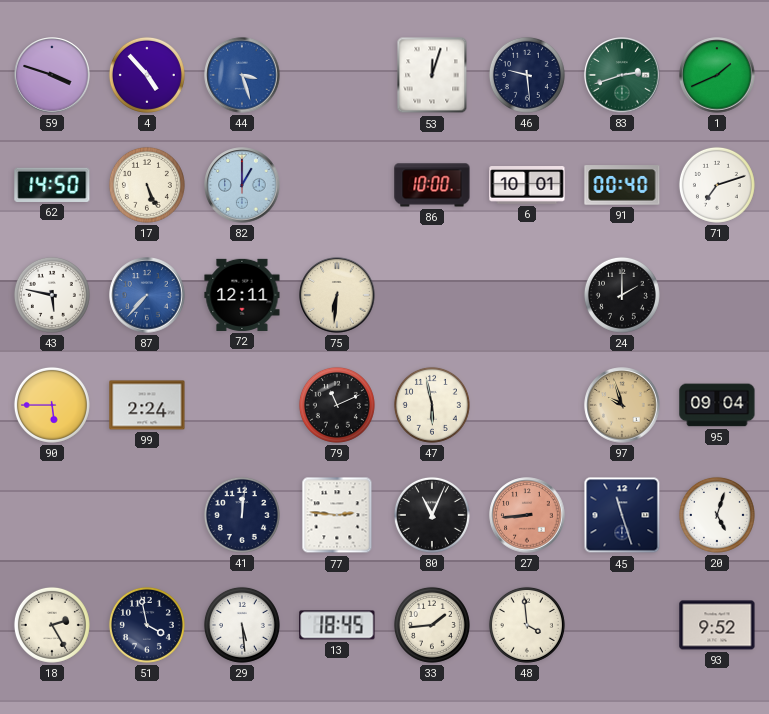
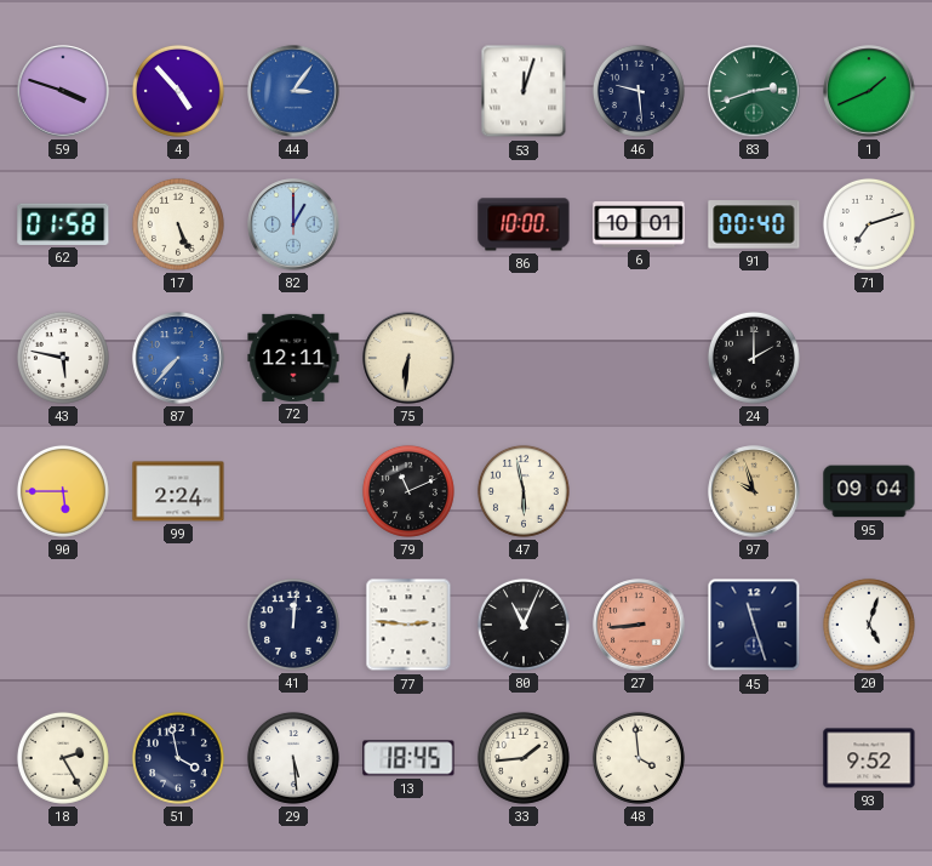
44: 3:27 -> 3:06 (293, 91)
62: 14:50 -> 01:58 (63, 224)
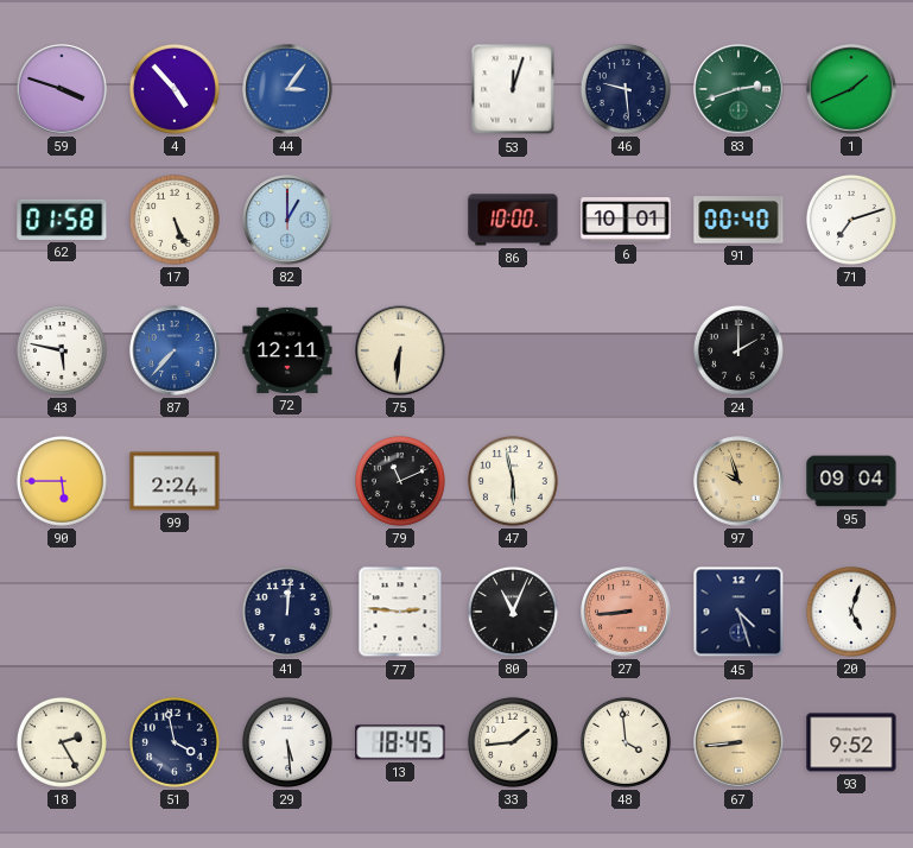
45: 11:27 -> 4:27 (738, 612)
67: none -> 8:44 (738, 742)
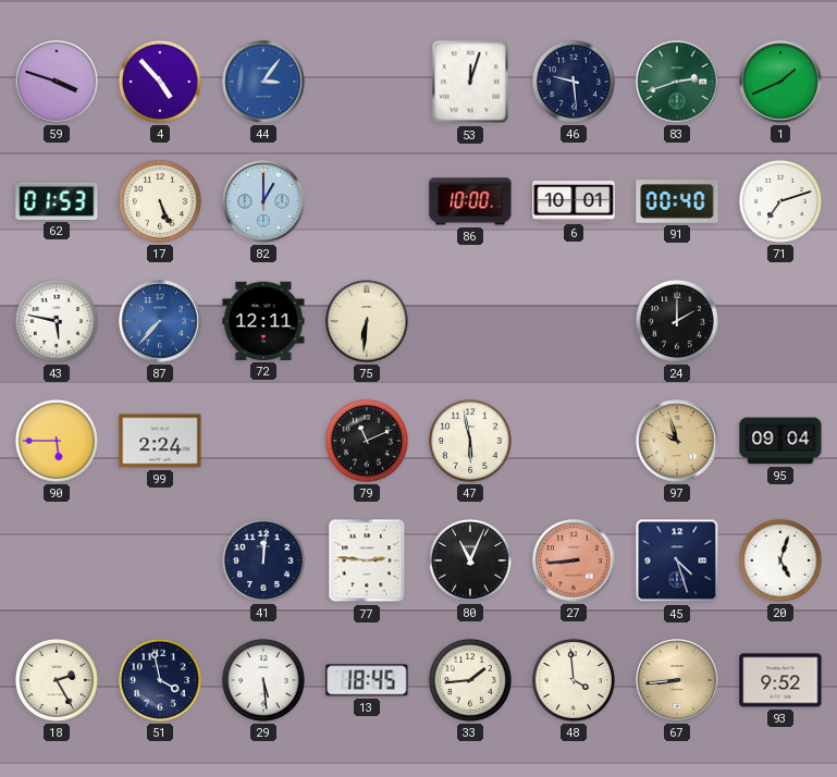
62: 01:58 -> 01:53 (57, 201)
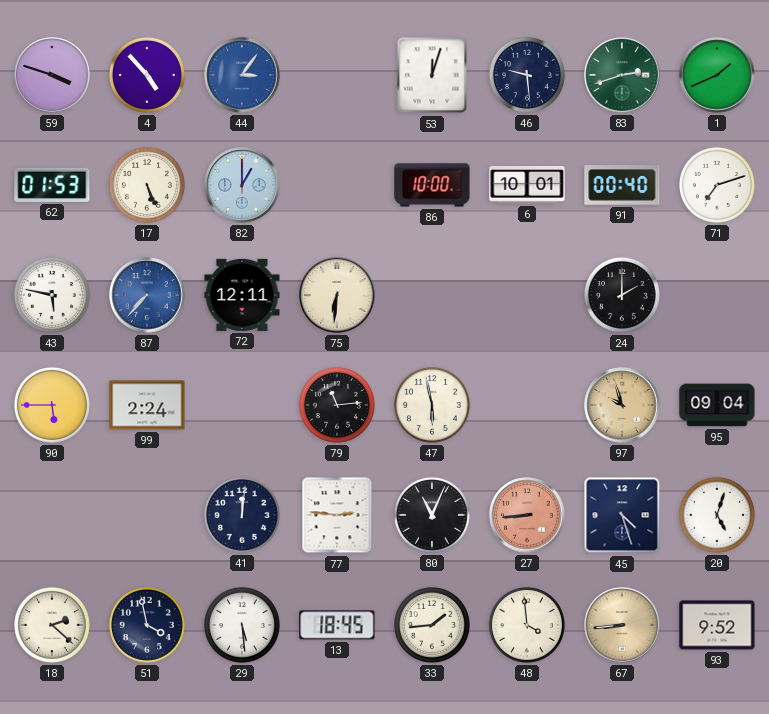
79: 11:11 -> 11:14 (337, 405)
18: 2:25 -> 2:22 (52, 625)
